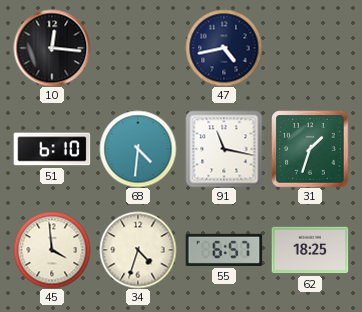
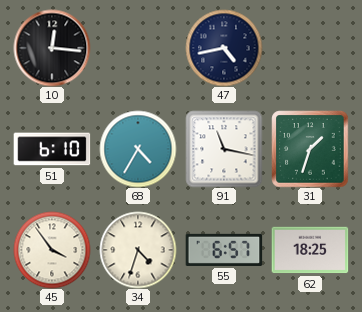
68: 4:31 -> 4:35 (138, 149)
45: 3:59 -> 3:54 (52, 250)
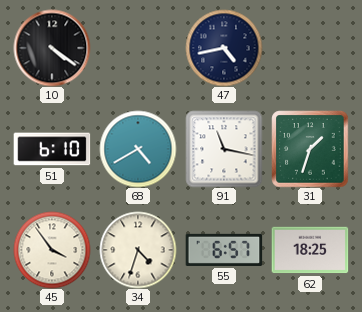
10: 12:16 -> 4:21 (52, 48)
68: 4:35 -> 4:40 (138, 149)
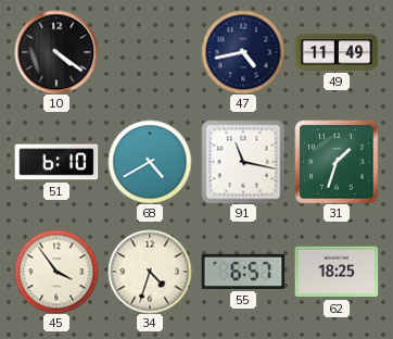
49: none -> 11:49 (337, 52)
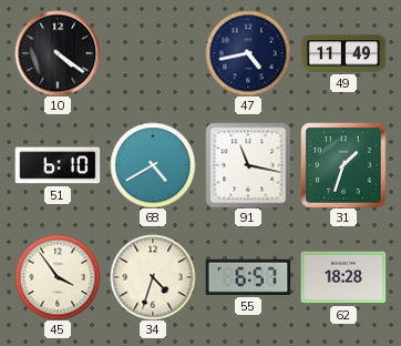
62: 18:25 -> 18:28 (343, 277)
